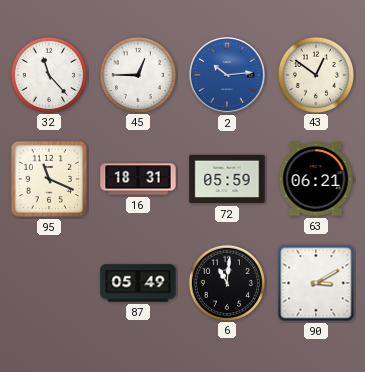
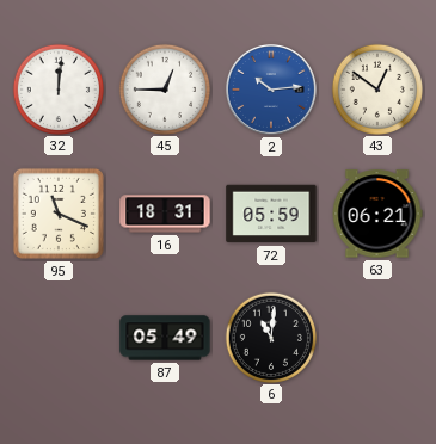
32: 11:23 -> 12:01 (57, 88)
90: 3:10 -> none (316, 283)
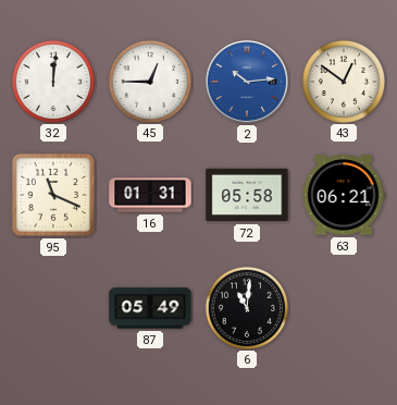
16: 18:31 -> 01:31 (150, 195)
72: 05:59 -> 05:58 (247, 195)
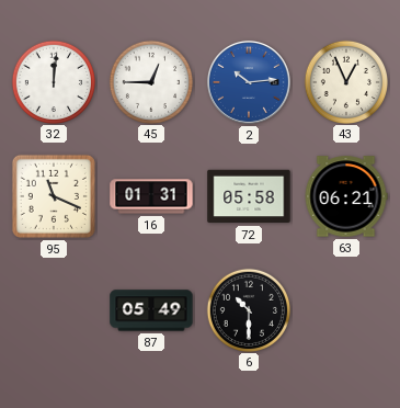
43: 12:51 -> 12:56 (345, 81)
6: 11:01 -> 10:30 (248, 309)
